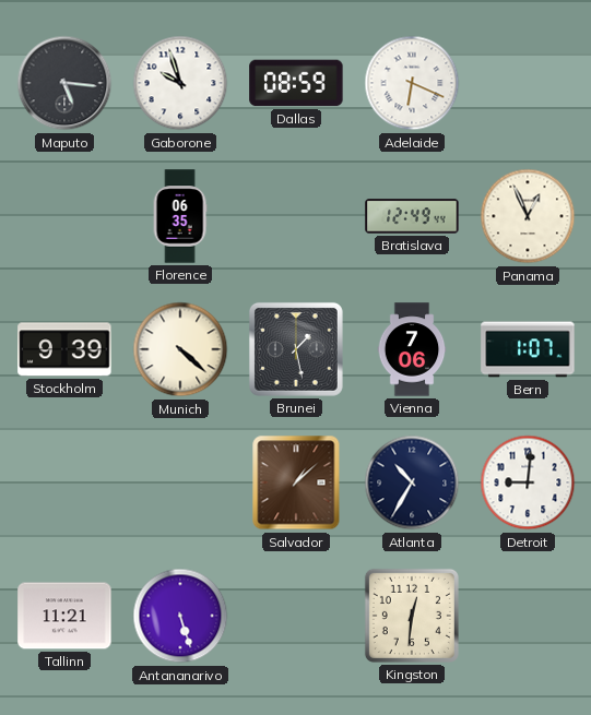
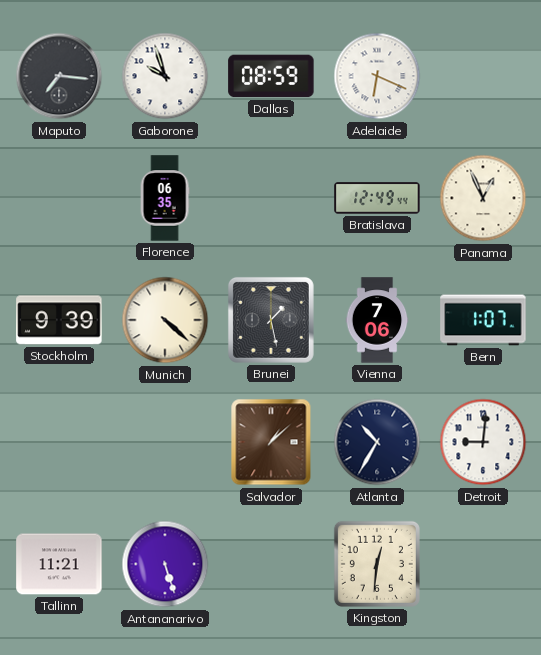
Maputo: 5:16 -> 7:16 (59, 76)
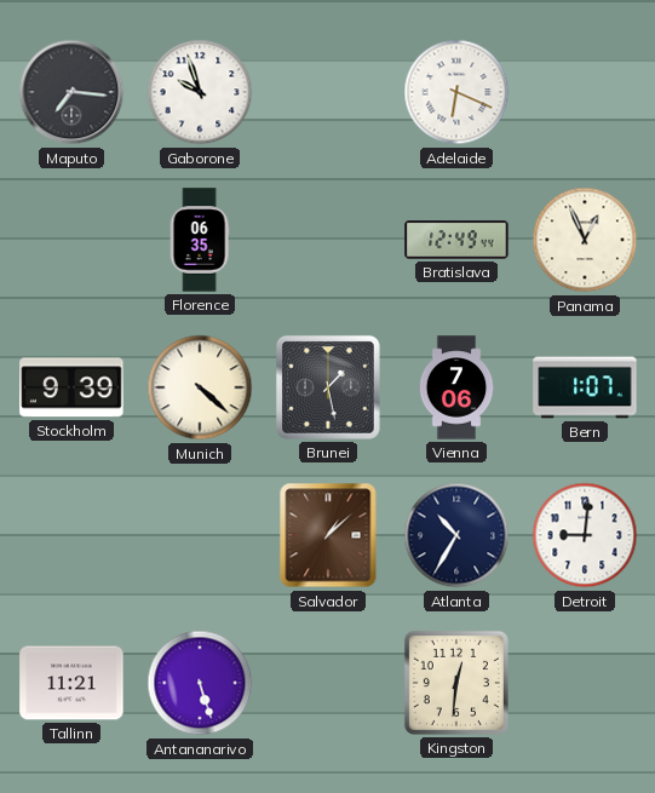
Dallas: 08:59 -> none (271, 76)
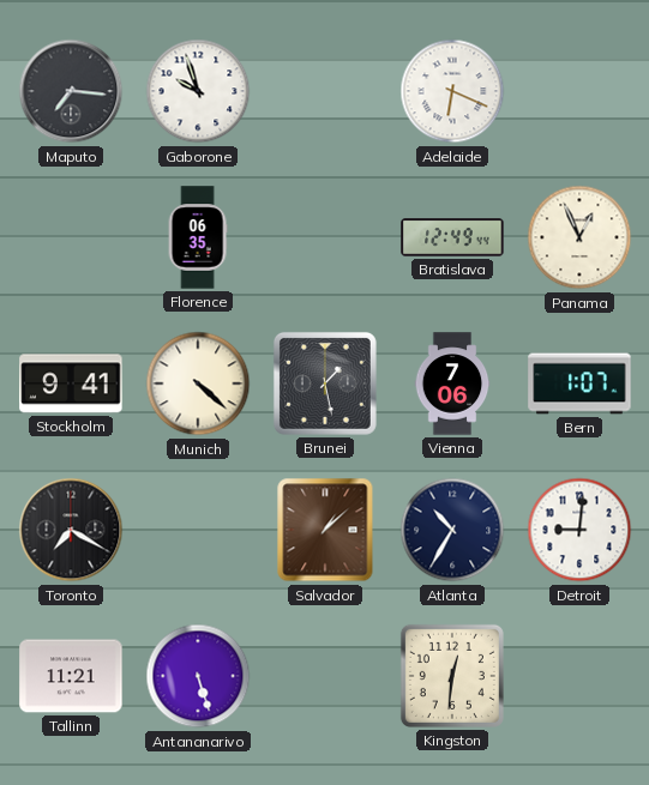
Stockholm: 9:39 -> 9:41 (71, 384)
Toronto: none -> 7:20 (71, 530)
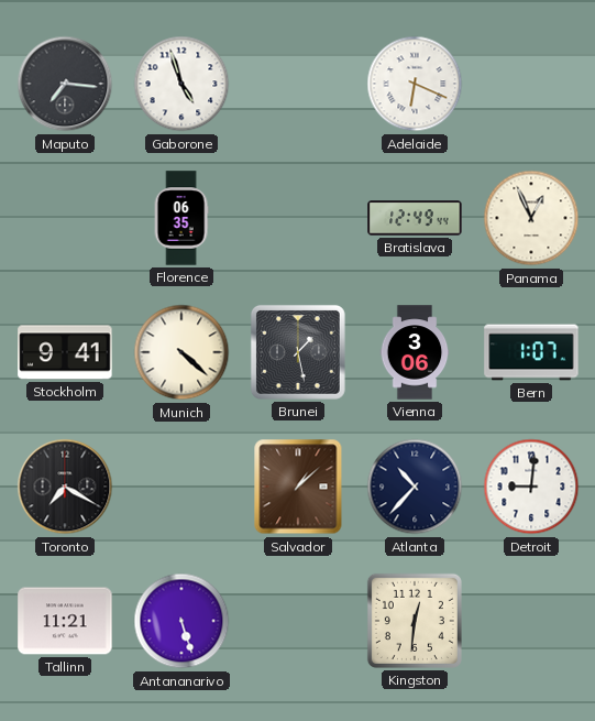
Gaborone: 9:57 -> 4:57 (181, 84)
Vienna: 7:06 -> 3:06 (415, 352)
Atlanta: 10:35 -> 10:37 (415, 487)
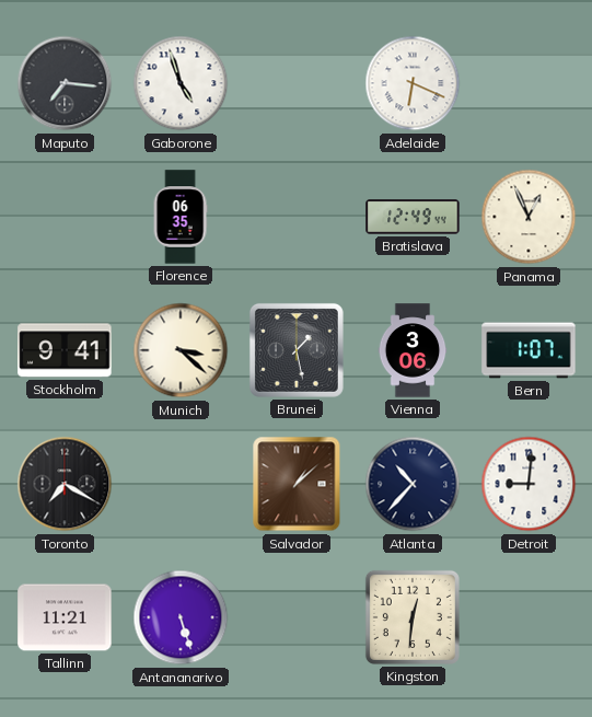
Munich: 4:22 -> 3:22 (181, 350)
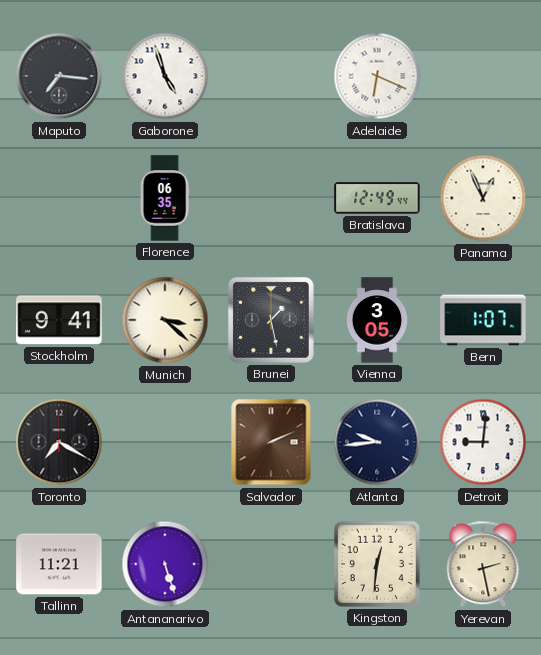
Vienna: 3:06 -> 3:05 (377, 320)
Salvador: 1:08 -> 2:11 (271, 442)
Atlanta: 10:37 -> 9:44 (377, 442)
Yerevan: none -> 2:28 (483, 564)
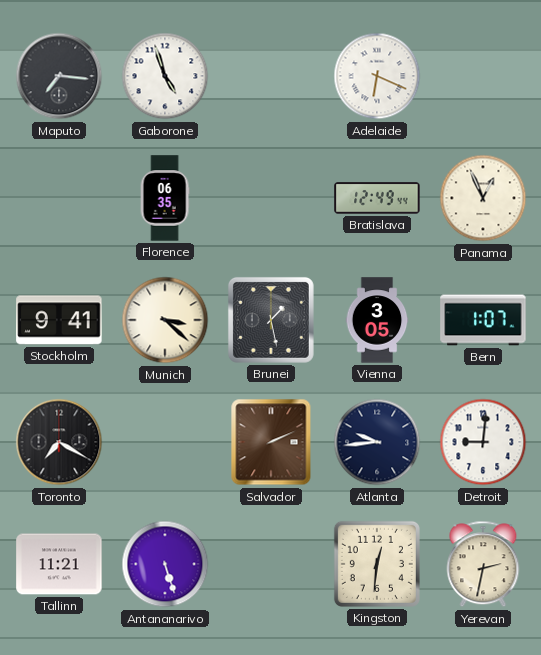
Yerevan: 2:28 -> 2:32 (483, 564)
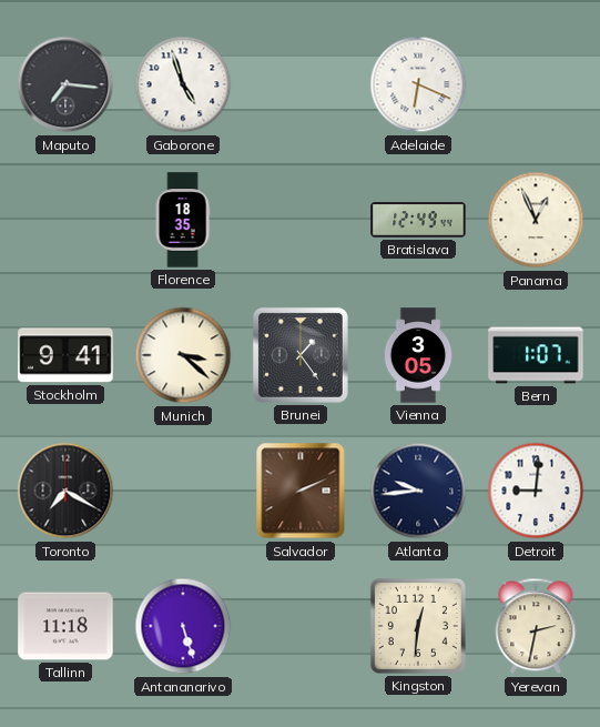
Florence: 06:35 -> 18:35 (183, 220)
Brunei: 1:28 -> 1:24 (301, 355)
Tallinn: 11:21 -> 11:18 (65, 626)
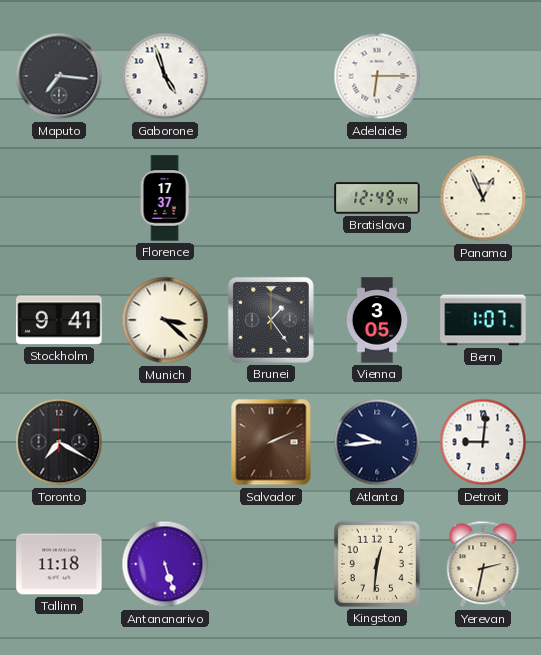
Adelaide: 6:19 -> 6:15 (377, 76)
Florence: 18:35 -> 17:37 (165, 198)
